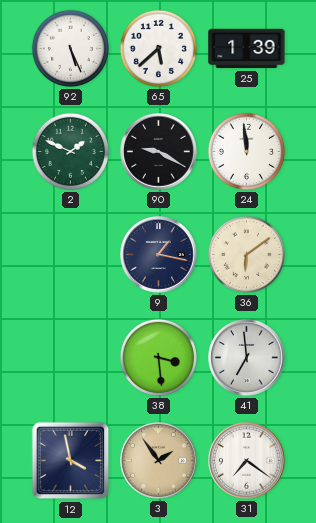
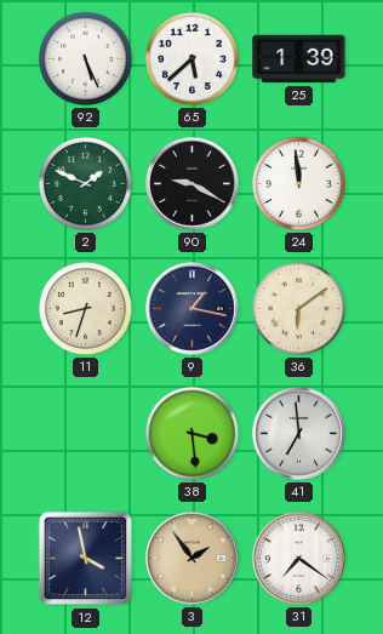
11: none -> 8:33 (85, 308)
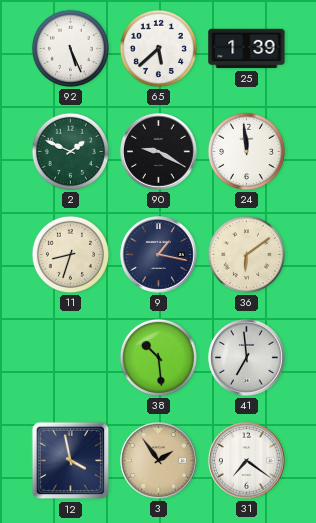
38: 3:29 -> 10:29 (158, 357)
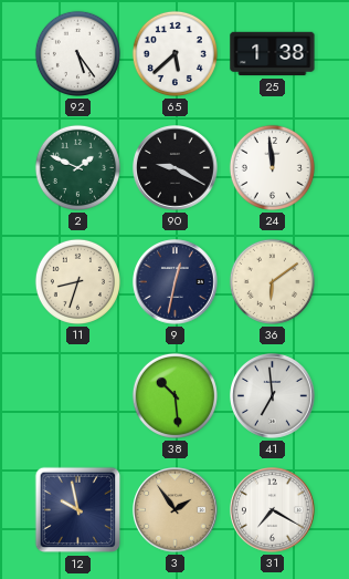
92: 5:26 -> 5:24 (77, 53)
25: 1:39 -> 1:38 (273, 54)
9: 1:17 -> 12:32 (176, 282)
12: 3:58 -> 9:58 (78, 510)
31: 7:21 -> 7:20 (273, 510)
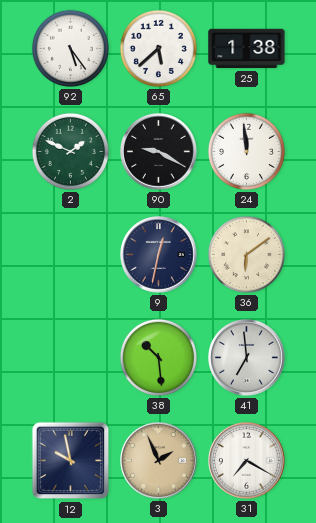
11: 8:33 -> none (77, 281)
3: 1:54 -> 1:56 (159, 461)
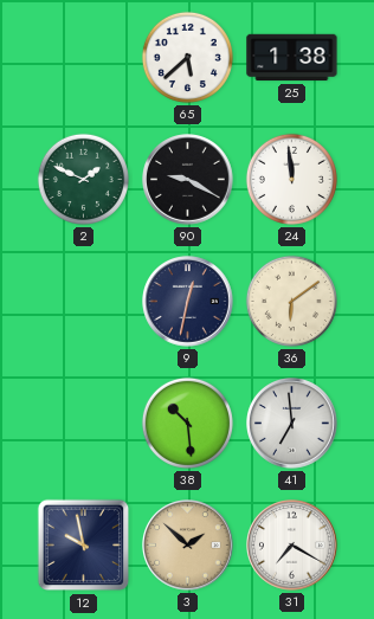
92: 5:24 -> none (70, 48)
3: 1:56 -> 1:52 (188, 546)
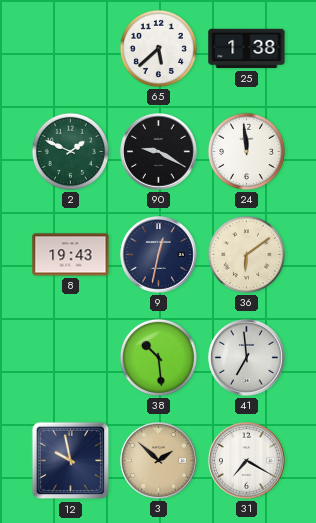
8: none -> 19:43 (71, 255)
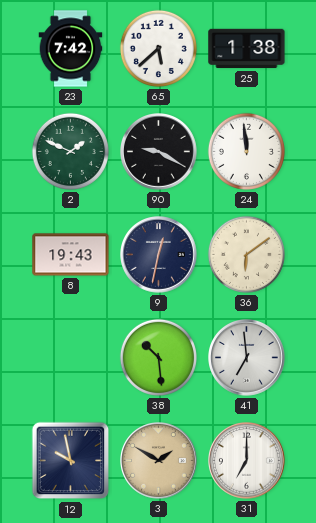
23: none -> 7:42 (71, 49)
3: 1:52 -> 1:50 (159, 461)
31: 7:20 -> 7:00 (247, 461)
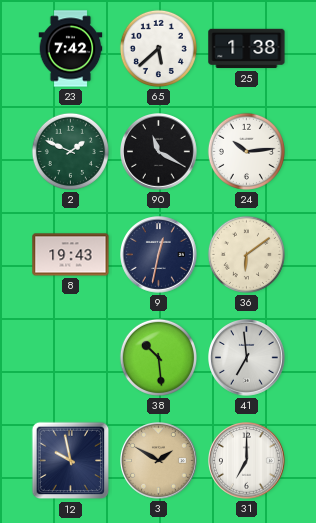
90: 9:20 -> 11:20 (159, 152)
24: 11:59 -> 10:14 (246, 151)
